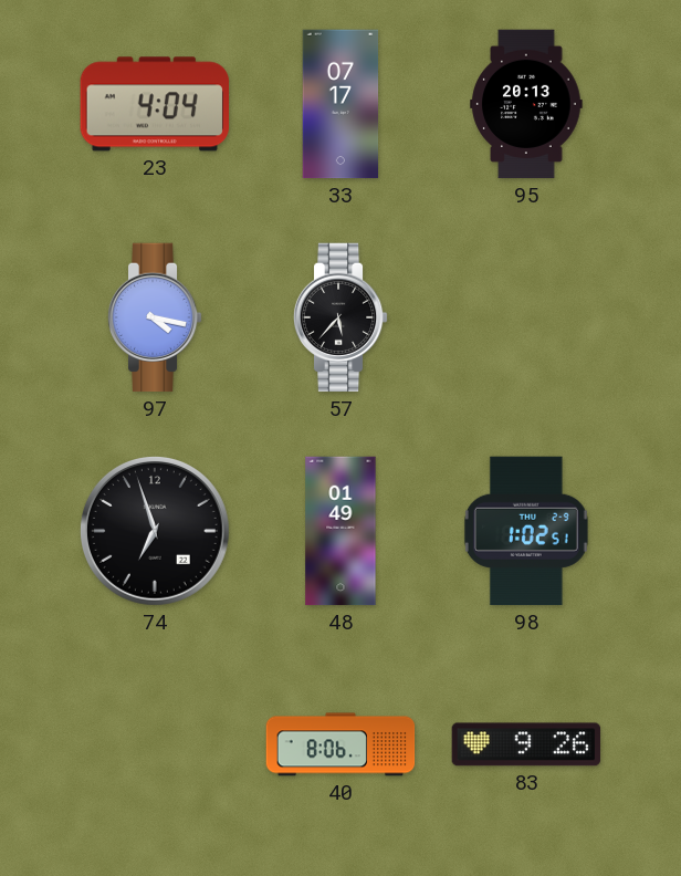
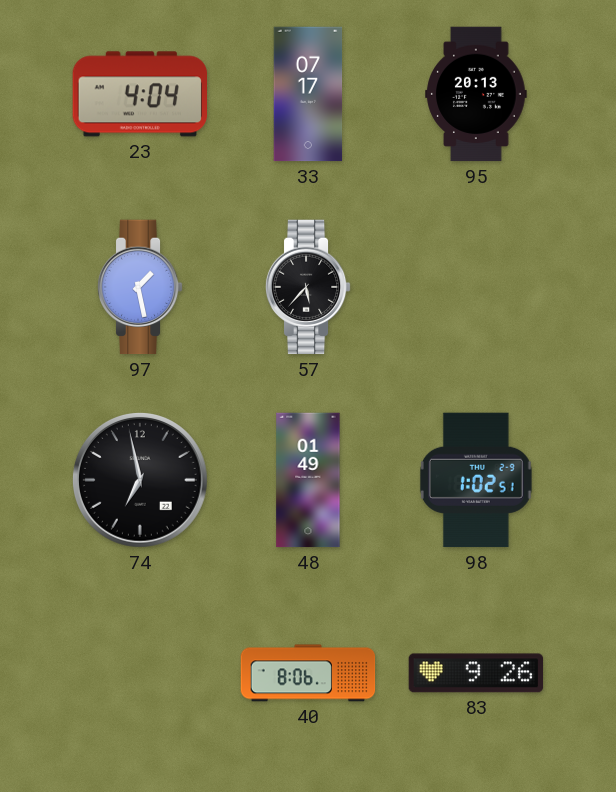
97: 4:17 -> 1:28 (140, 287)
74: 6:57 -> 6:58 (140, 480)
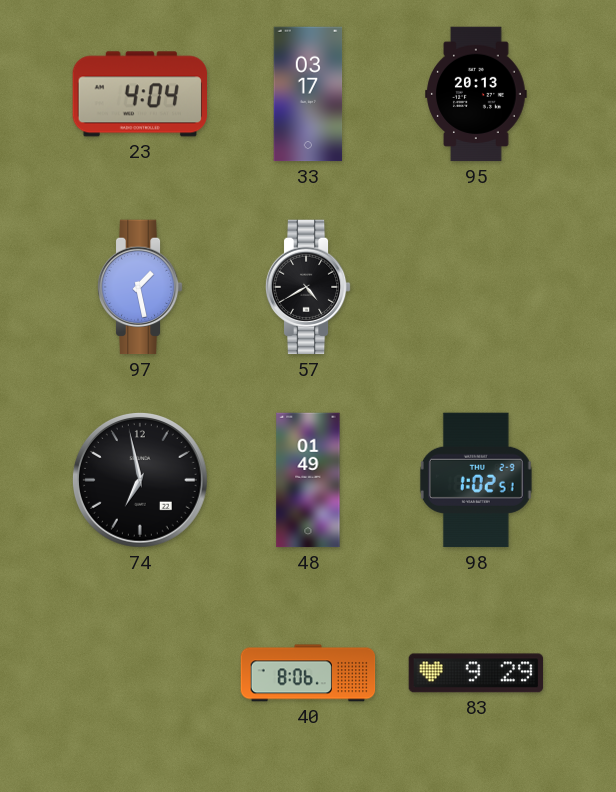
33: 07:17 -> 03:17 (308, 94)
57: 5:37 -> 4:40 (308, 287)
83: 9:26 -> 9:29 (476, 673)
